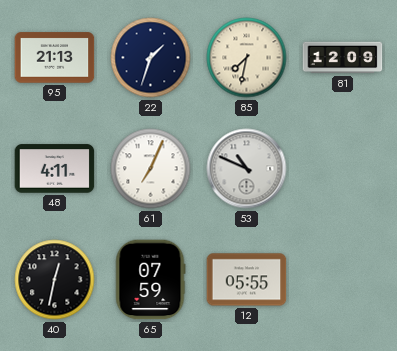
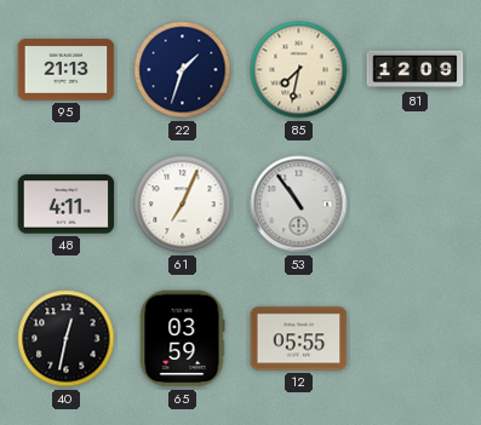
53: 10:49 -> 10:54 (299, 205)
65: 07:59 -> 03:59 (182, 339)
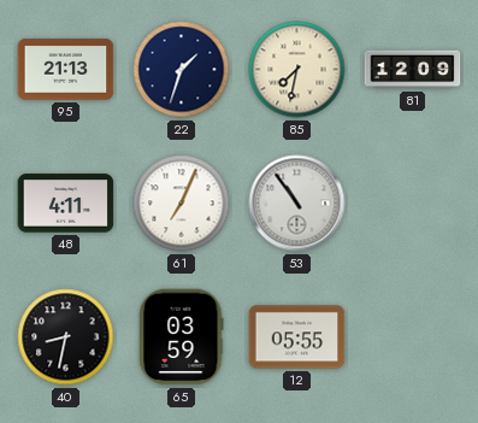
40: 12:32 -> 8:32 (66, 337)
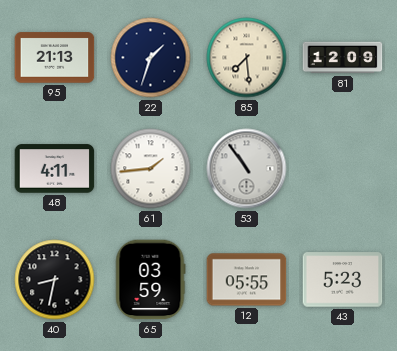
85: 7:32 -> 7:29 (247, 58)
61: 7:04 -> 1:44 (151, 169)
43: none -> 5:23 (343, 280)
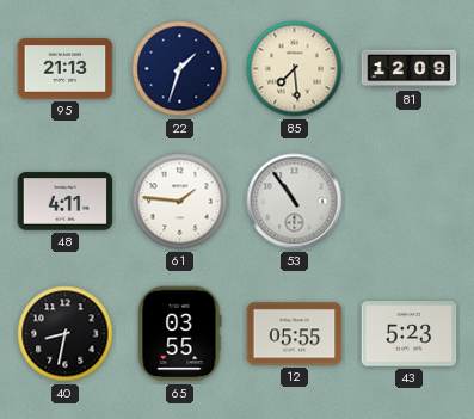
61: 1:44 -> 1:46 (180, 202)
65: 03:59 -> 03:55 (179, 334)
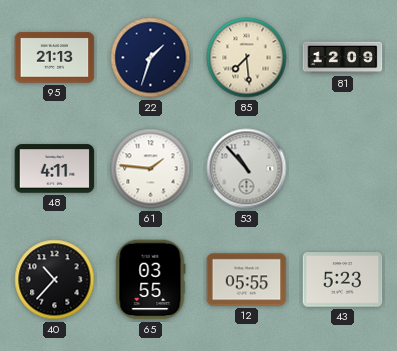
53: 10:54 -> 10:53 (247, 169)
40: 8:32 -> 10:37 (55, 280)
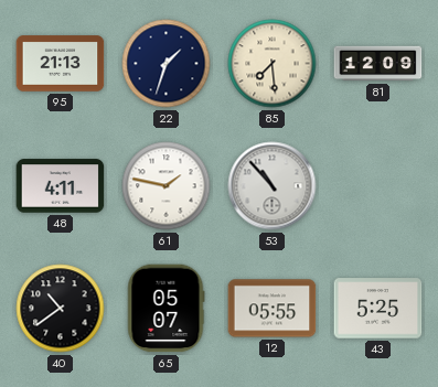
61: 1:46 -> 1:47 (167, 186)
40: 10:37 -> 10:39 (61, 309)
65: 03:55 -> 05:07 (165, 309)
43: 5:23 -> 5:25 (378, 309)
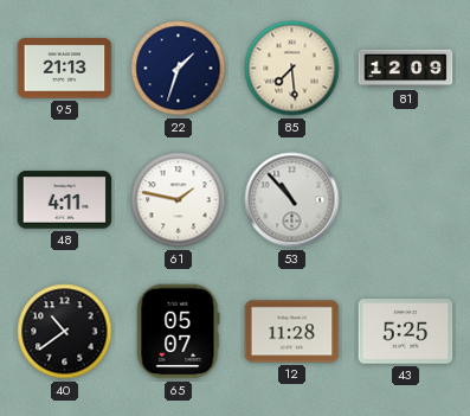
12: 05:55 -> 11:28 (292, 332)
